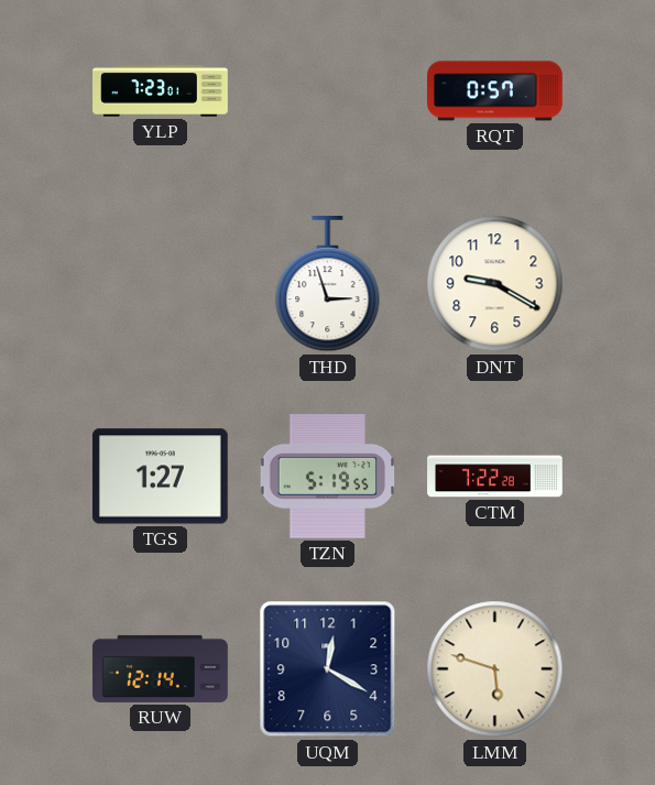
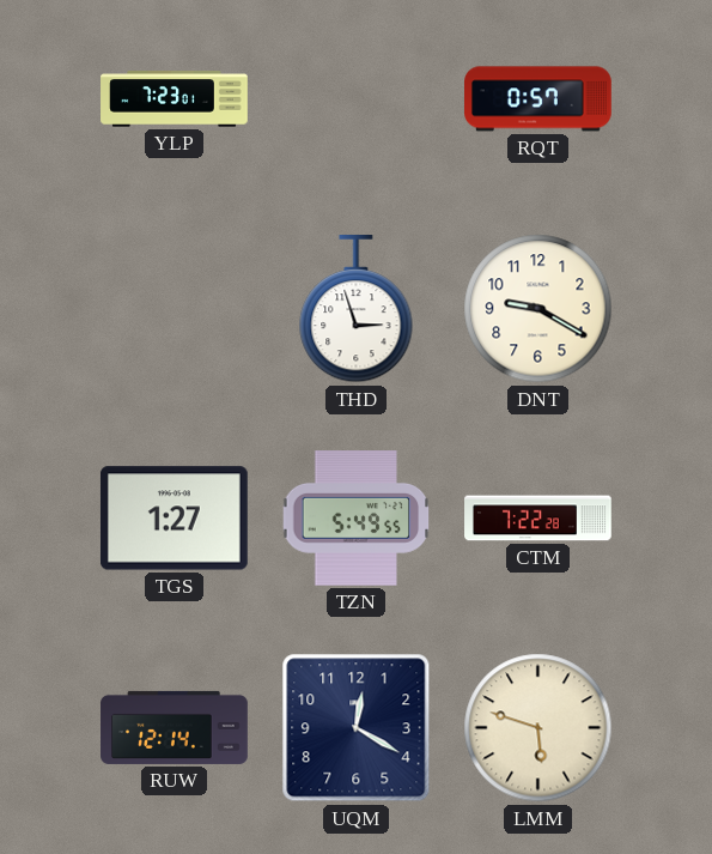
TZN: 5:19 -> 5:49 (357, 519)
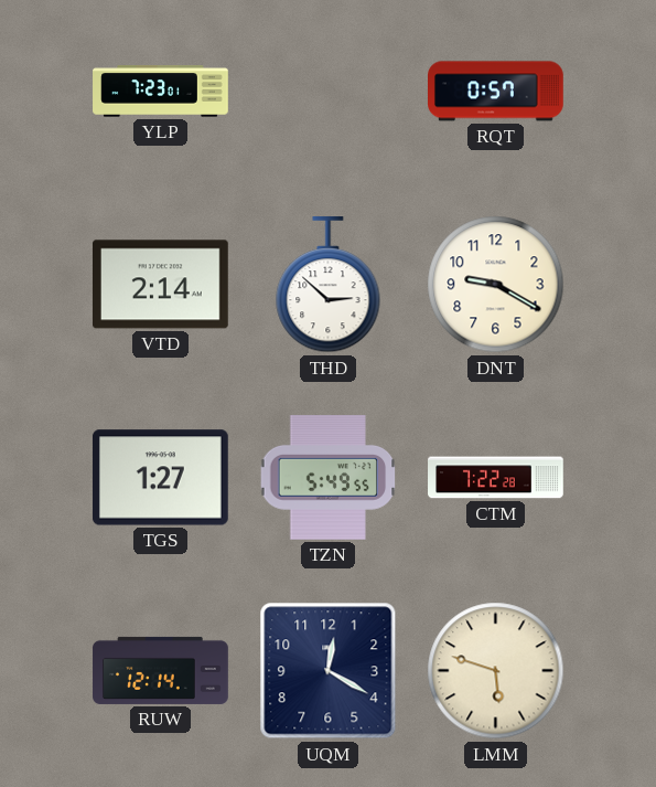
VTD: none -> 2:14 (160, 285)
THD: 2:57 -> 2:52 (329, 285)
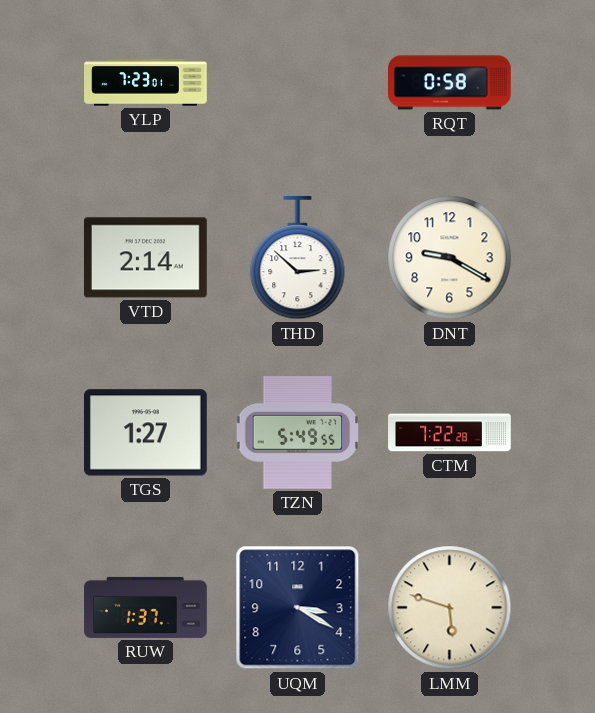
RQT: 0:57 -> 0:58 (450, 83)
RUW: 12:14 -> 1:37 (146, 607)
UQM: 12:20 -> 3:20 (298, 608)
